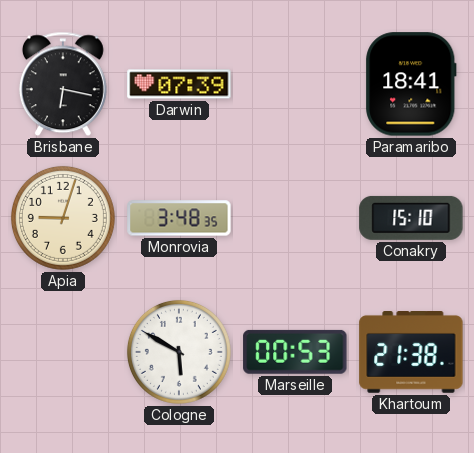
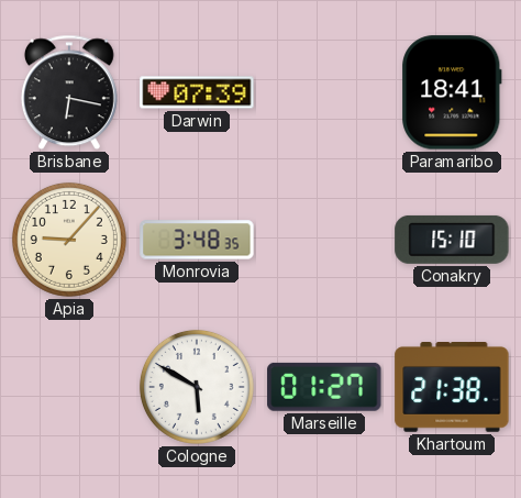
Apia: 9:03 -> 9:07 (69, 240)
Marseille: 00:53 -> 01:27 (324, 387)
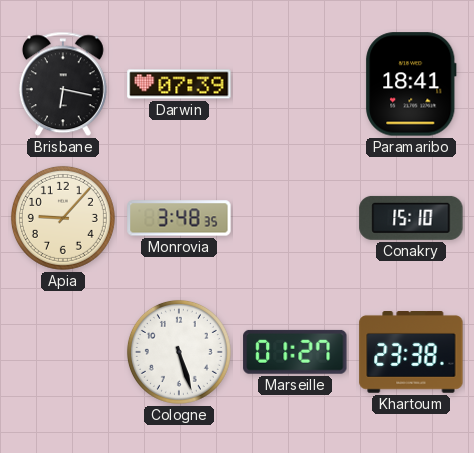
Cologne: 5:50 -> 5:27 (179, 352)
Khartoum: 21:38 -> 23:38 (411, 353)
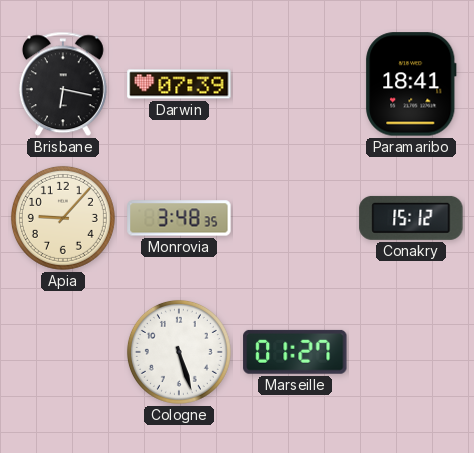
Conakry: 15:10 -> 15:12 (411, 218)
Khartoum: 23:38 -> none (411, 353)
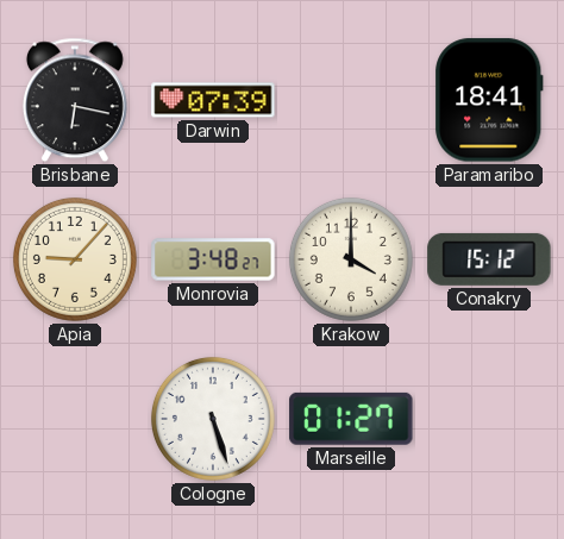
Monrovia: 3:48:35 -> 3:48:27 (213, 259)
Krakow: none -> 4:00 (351, 259)
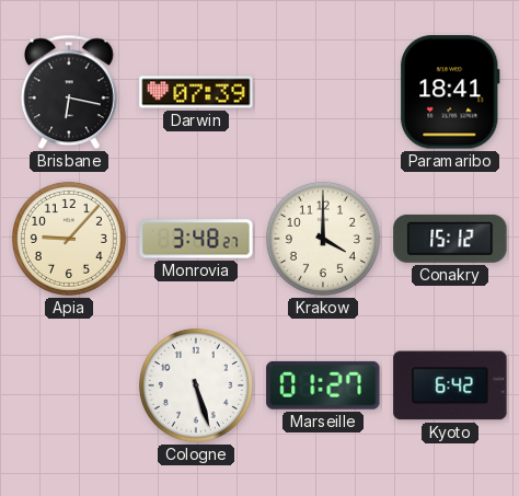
Kyoto: none -> 6:42 (450, 385)
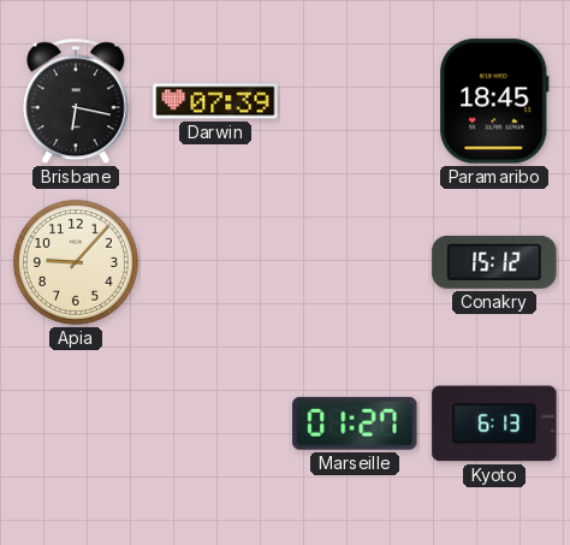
Paramaribo: 18:41 -> 18:45 (494, 101)
Monrovia: 3:48 -> none (196, 239)
Krakow: 4:00 -> none (323, 239)
Cologne: 5:27 -> none (196, 385)
Kyoto: 6:42 -> 6:13 (494, 423)
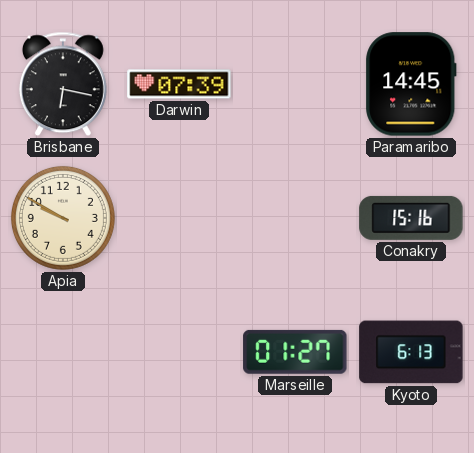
Paramaribo: 18:45 -> 14:45 (411, 84)
Apia: 9:07 -> 9:50 (63, 218)
Conakry: 15:12 -> 15:16 (411, 218)
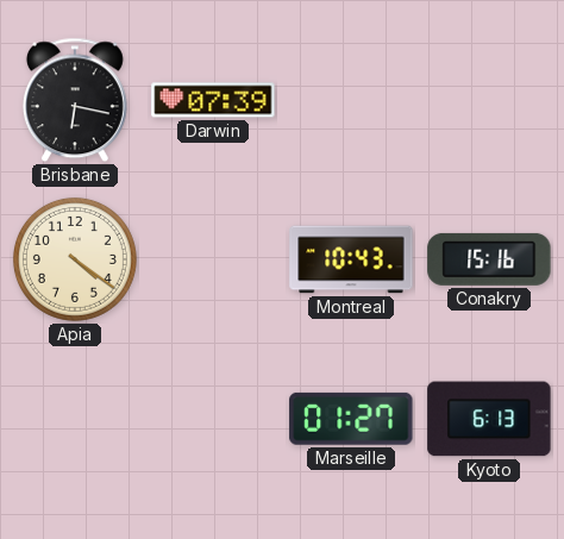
Paramaribo: 14:45 -> none (411, 84)
Apia: 9:50 -> 4:21 (75, 259)
Montreal: none -> 10:43 (351, 259)
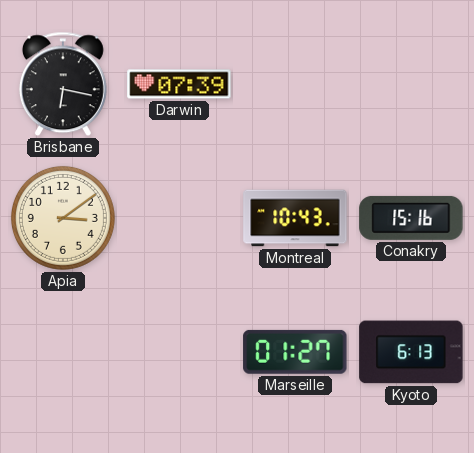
Apia: 4:21 -> 3:09 (63, 218)
